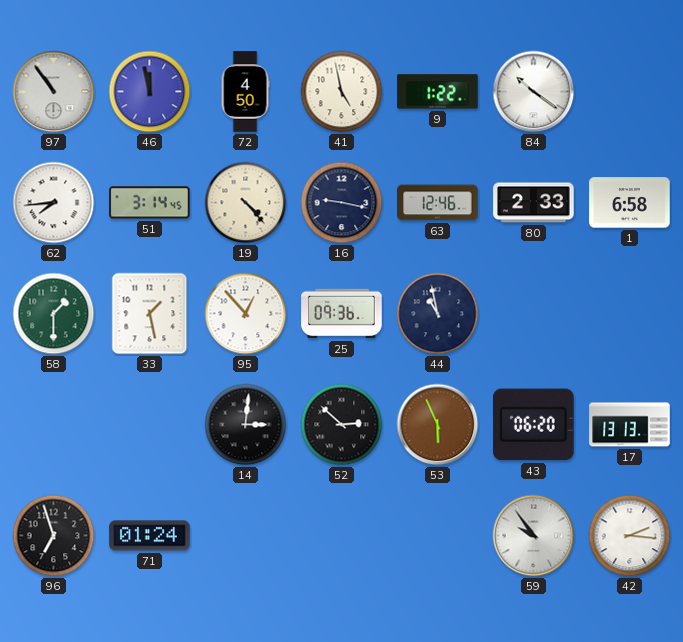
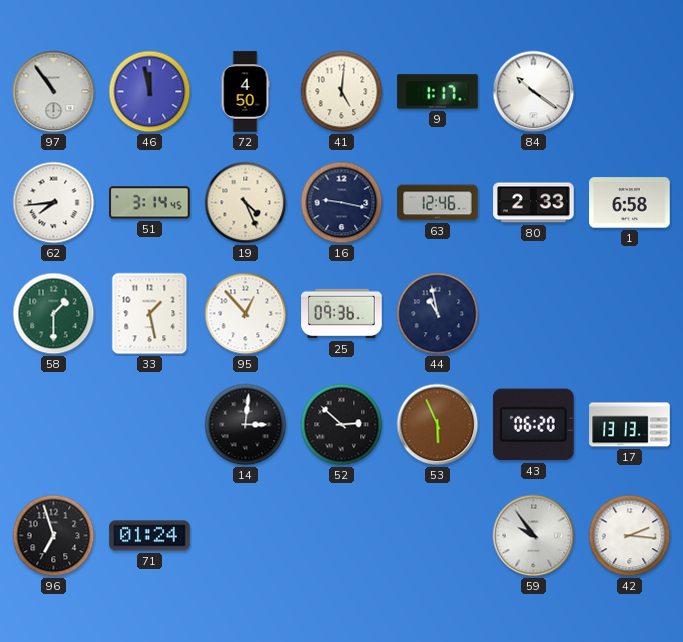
41: 4:58 -> 5:01 (342, 92)
9: 1:22 -> 1:17 (438, 92)
19: 4:23 -> 4:26 (246, 203)
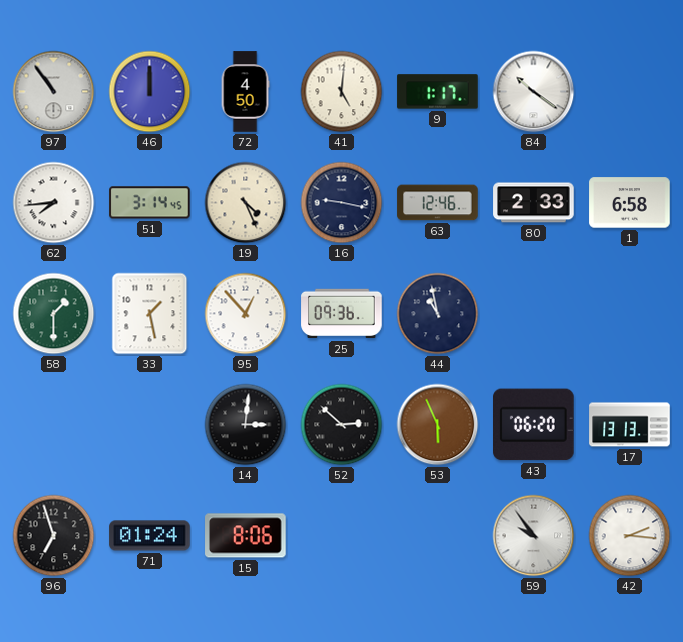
46: 11:58 -> 12:00 (150, 92)
15: none -> 8:06 (246, 536)
